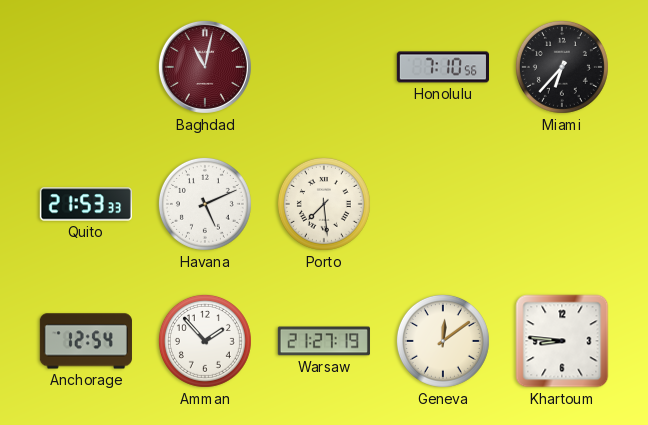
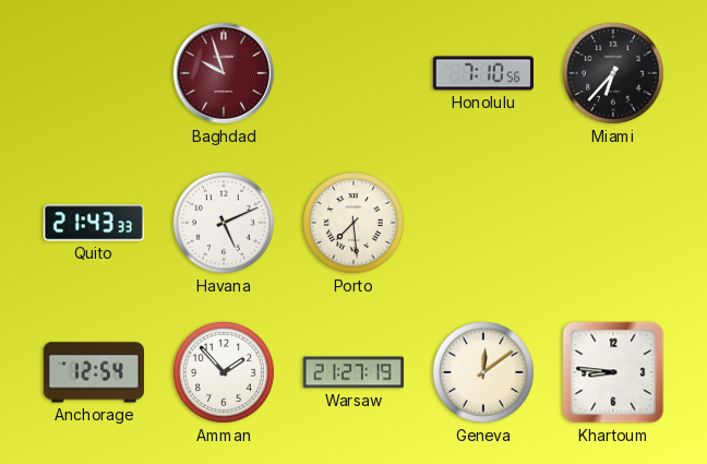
Baghdad: 11:02 -> 9:57 (224, 73)
Quito: 21:53 -> 21:43 (93, 223)
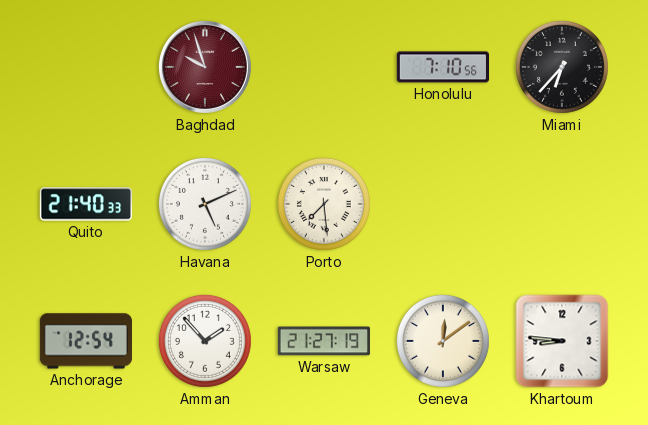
Quito: 21:43 -> 21:40 (85, 204)
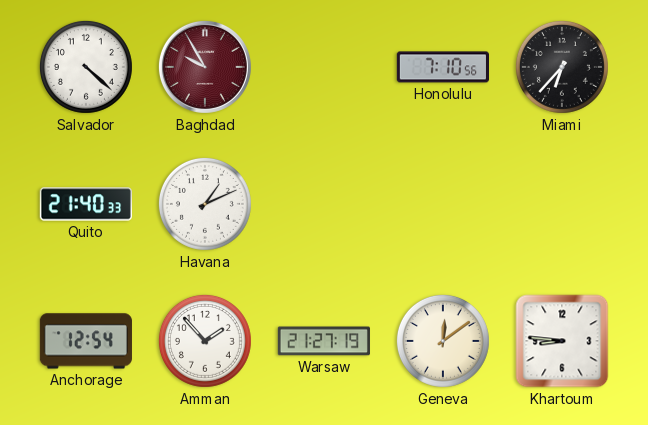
Salvador: none -> 4:22 (86, 67)
Baghdad: 9:57 -> 9:55 (205, 67)
Havana: 5:11 -> 1:11 (205, 204)
Porto: 7:29 -> none (324, 204)
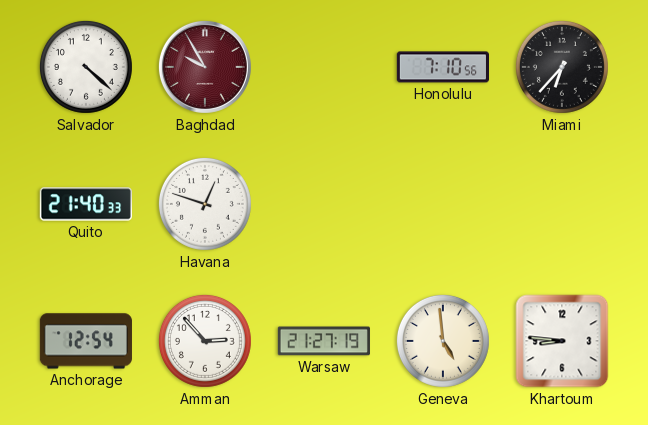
Havana: 1:11 -> 12:48 (205, 204)
Amman: 1:53 -> 2:53 (205, 341)
Geneva: 12:09 -> 4:59 (443, 341)
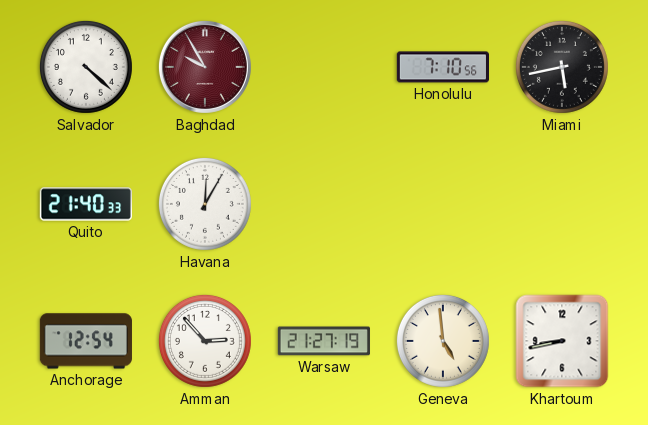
Miami: 6:37 -> 5:43 (562, 67)
Havana: 12:48 -> 12:05 (205, 204)
Khartoum: 8:46 -> 8:43 (562, 341)
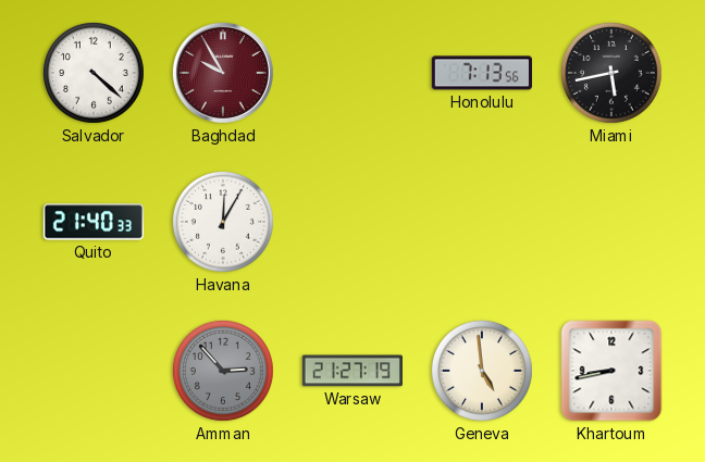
Honolulu: 7:10 -> 7:13 (481, 73)
Anchorage: 12:54 -> none (86, 341)
Amman dial: white -> grey (223, 371)
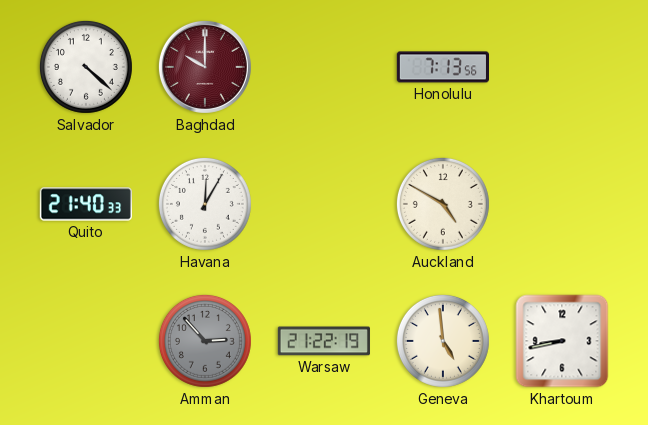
Baghdad: 9:55 -> 10:00 (205, 67)
Miami: 5:43 -> none (611, 73)
Auckland: none -> 4:50 (443, 204)
Warsaw: 21:27 -> 21:22 (324, 341)
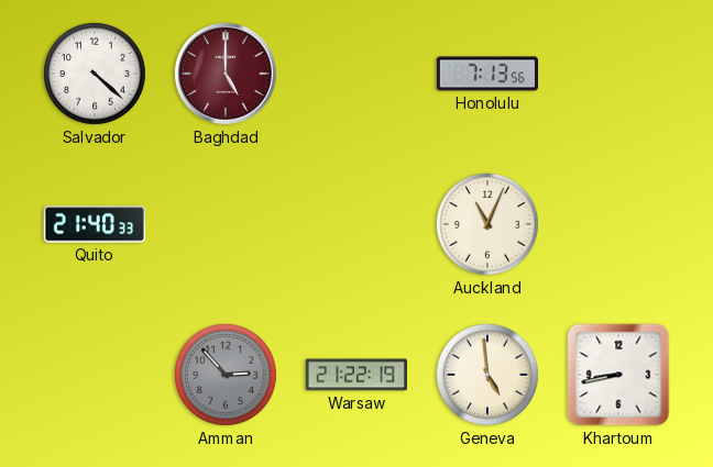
Baghdad: 10:00 -> 5:00 (226, 74)
Havana: 12:05 -> none (205, 204)
Auckland: 4:50 -> 11:04 (487, 224)
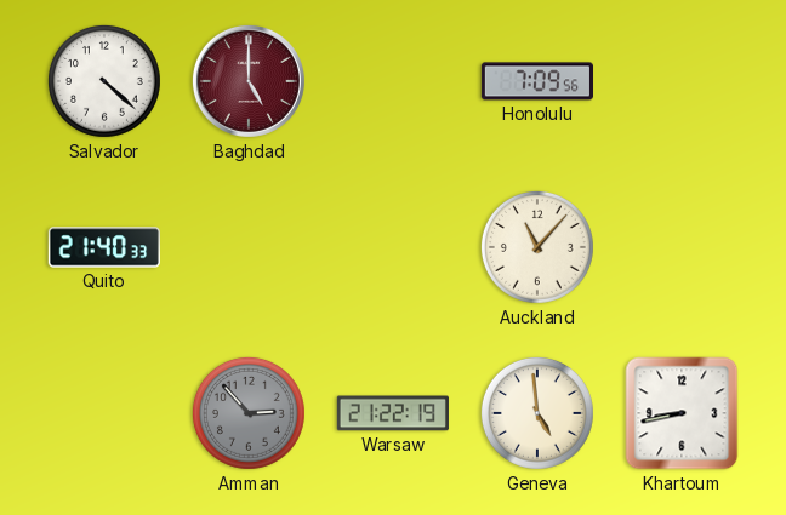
Honolulu: 7:13 -> 7:09 (536, 81)
Auckland: 11:04 -> 11:07 (537, 247)
